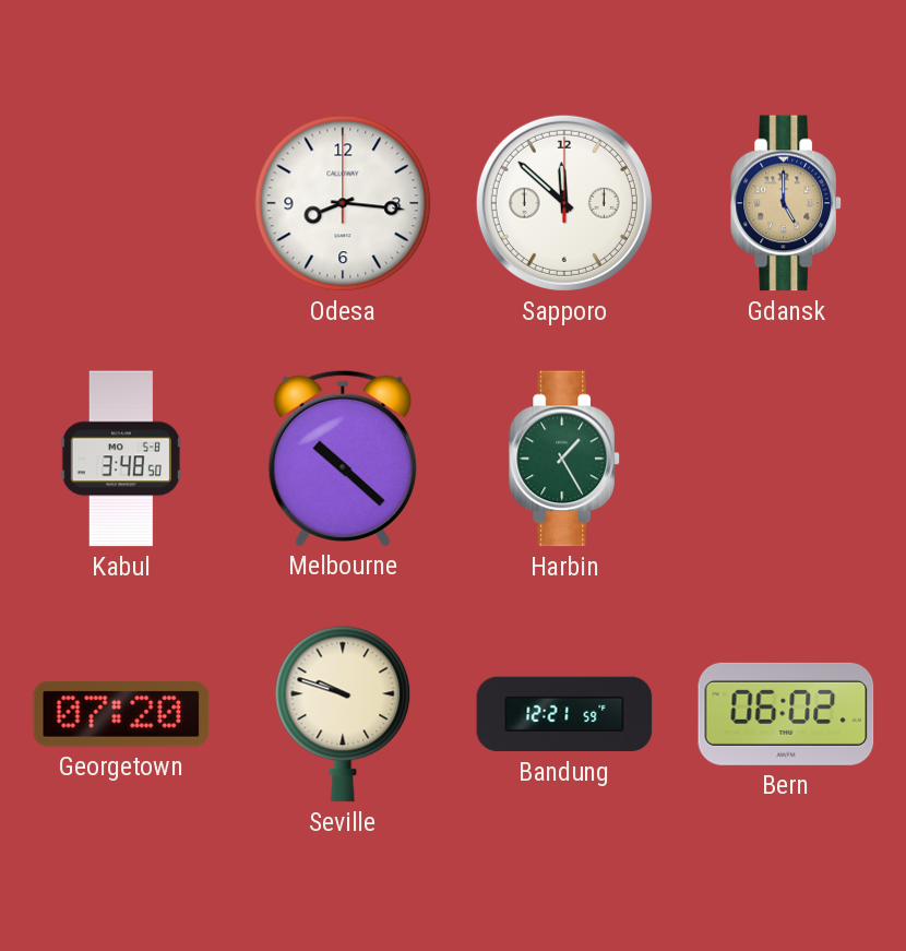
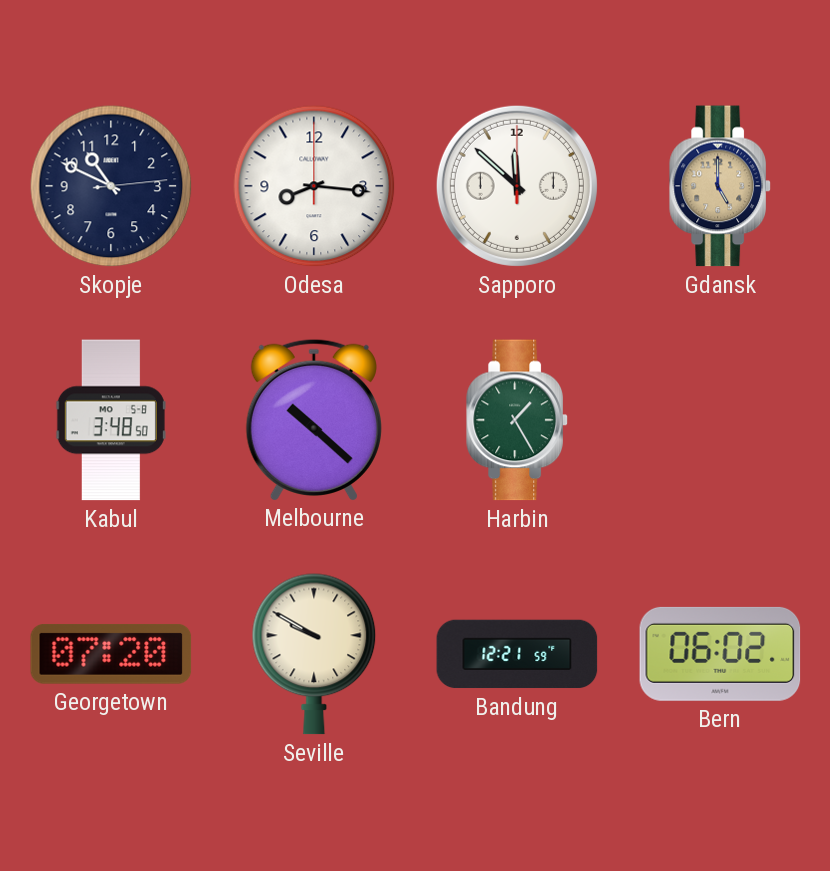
Skopje: none -> 10:49 (111, 186)
Seville: 9:48 -> 9:50 (314, 654)
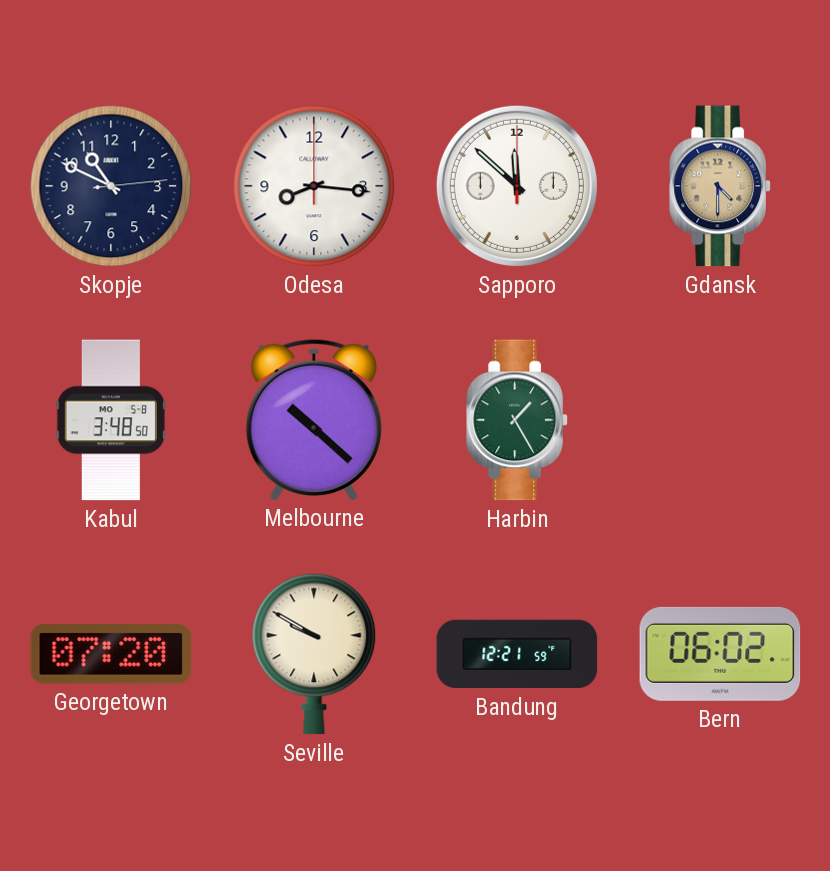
Gdansk: 5:00 -> 4:30 (720, 186)
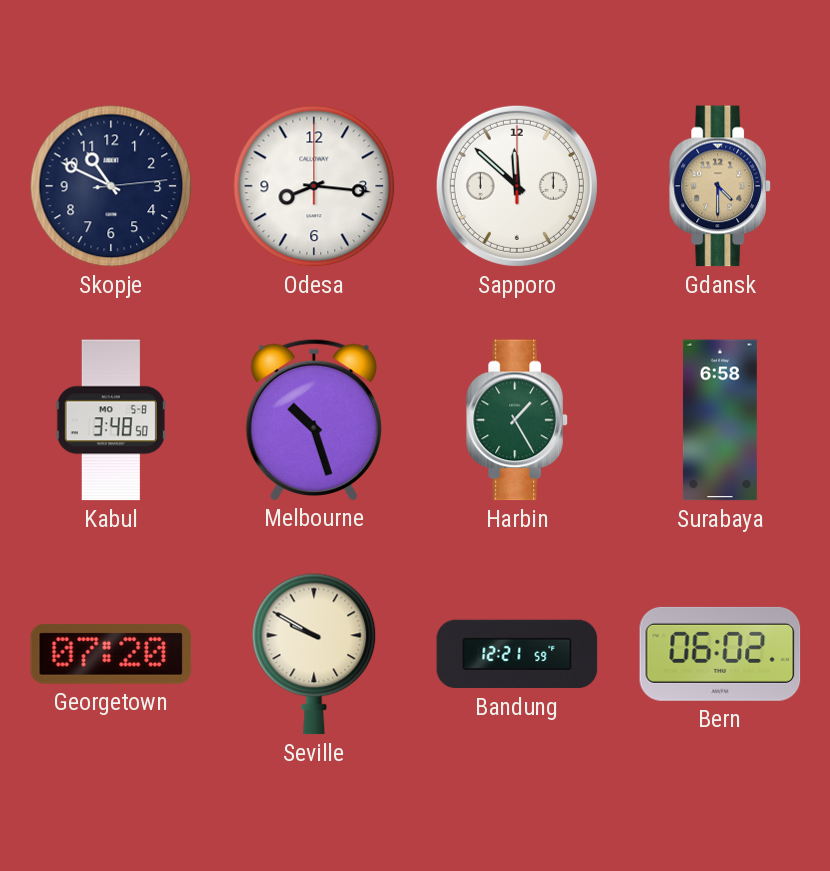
Melbourne: 10:22 -> 10:27 (314, 419)
Surabaya: none -> 6:58 (720, 420)
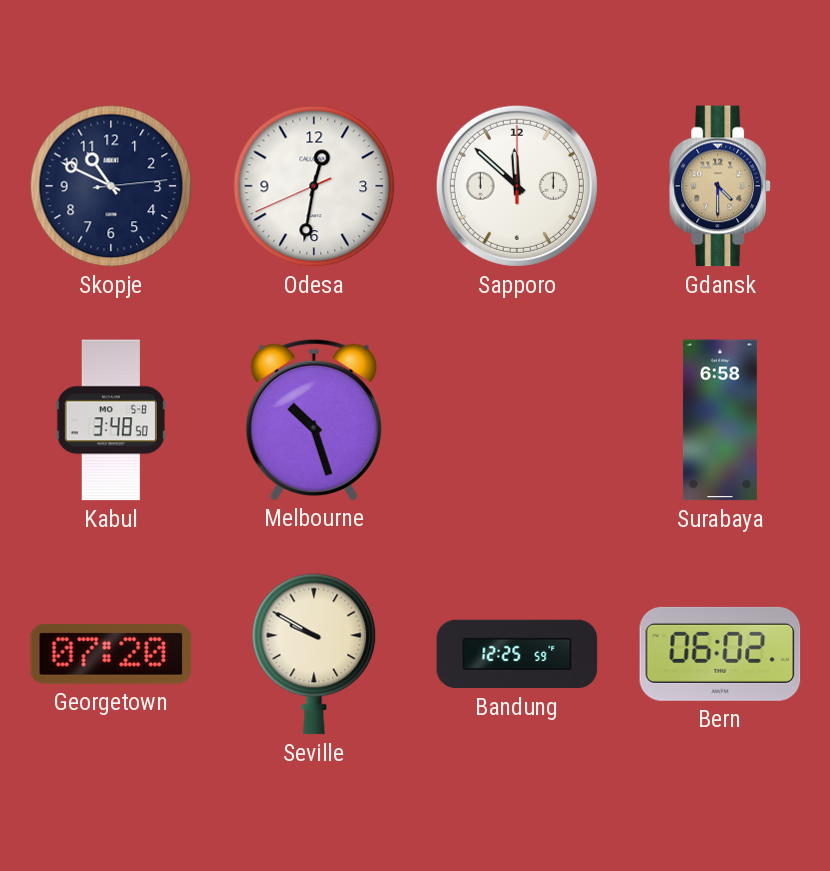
Odesa: 8:16 -> 12:31 (314, 186)
Harbin: 1:25 -> none (517, 420)
Bandung: 12:21 -> 12:25 (517, 654)
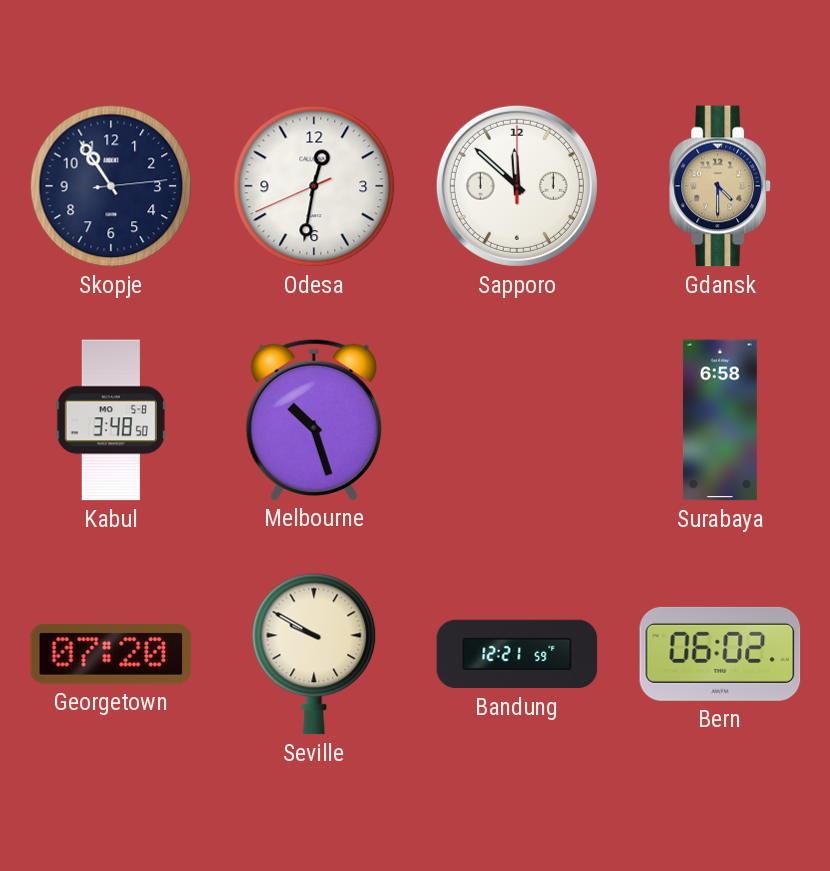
Skopje: 10:49 -> 10:54 (111, 186)
Bandung: 12:25 -> 12:21 (517, 654)
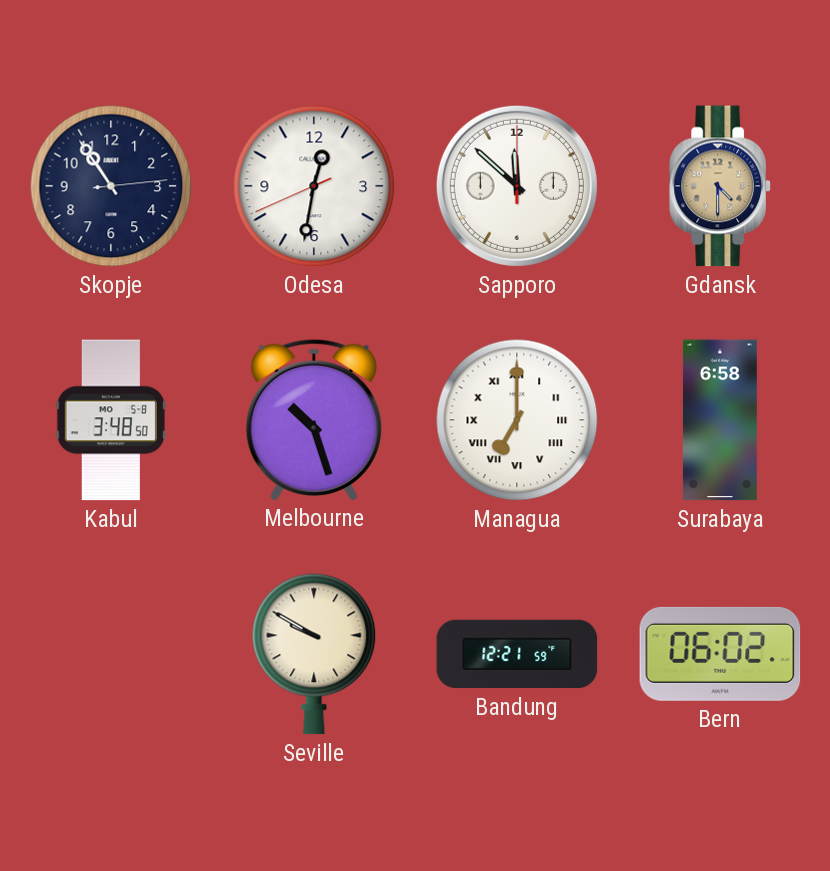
Managua: none -> 7:00 (517, 420)
Georgetown: 07:20 -> none (111, 654)
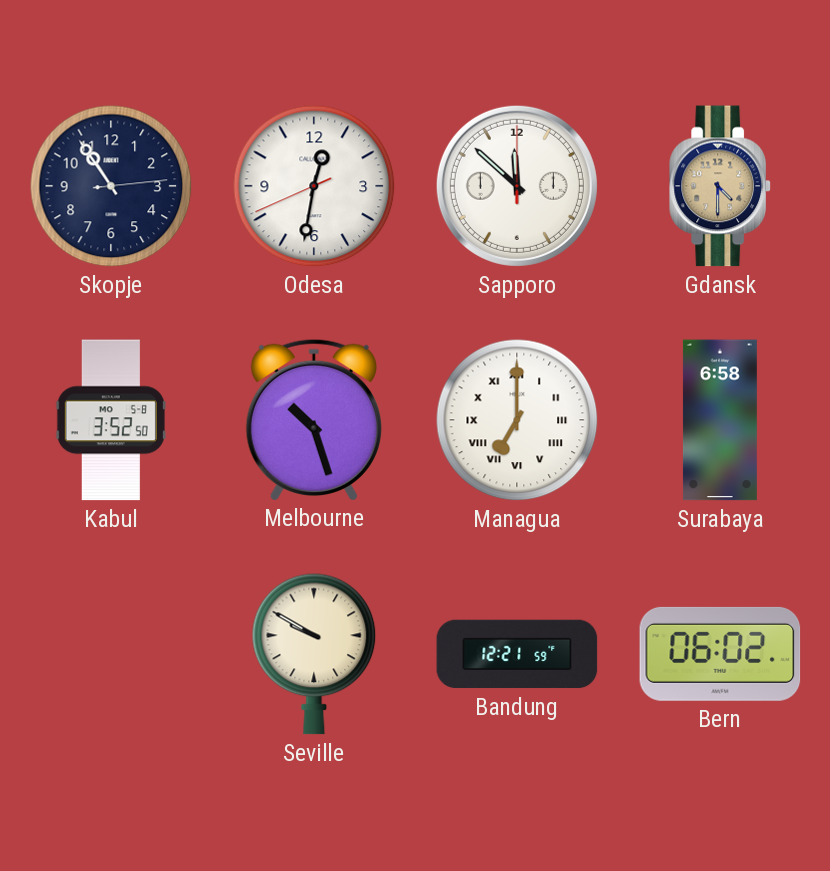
Kabul: 3:48 -> 3:52 (111, 420)
